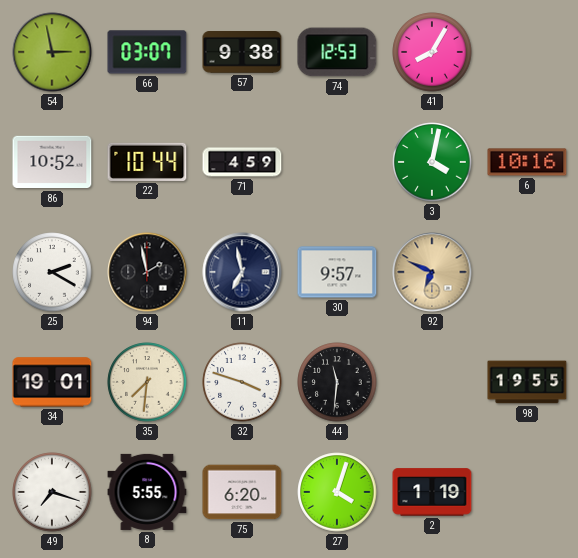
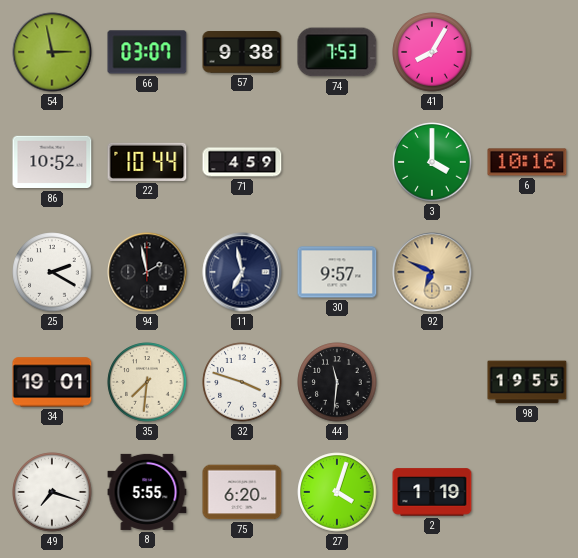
74: 12:53 -> 7:53 (337, 52)
3: 4:02 -> 4:00 (432, 162)
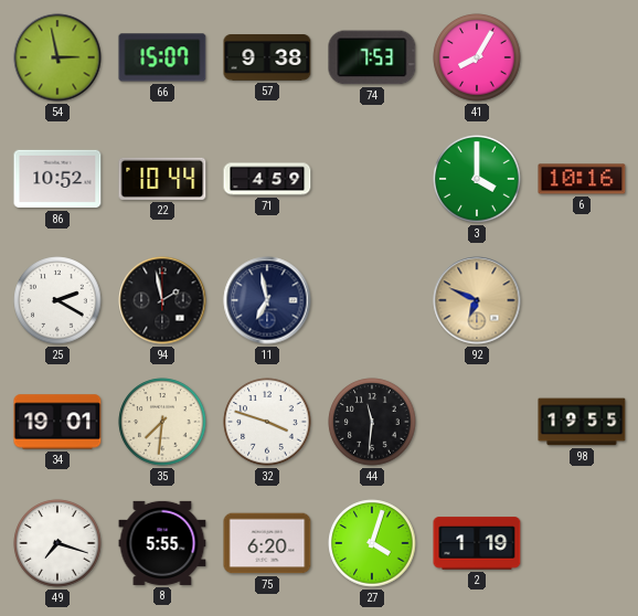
66: 03:07 -> 15:07 (162, 57)
30: 9:57 -> none (337, 272)
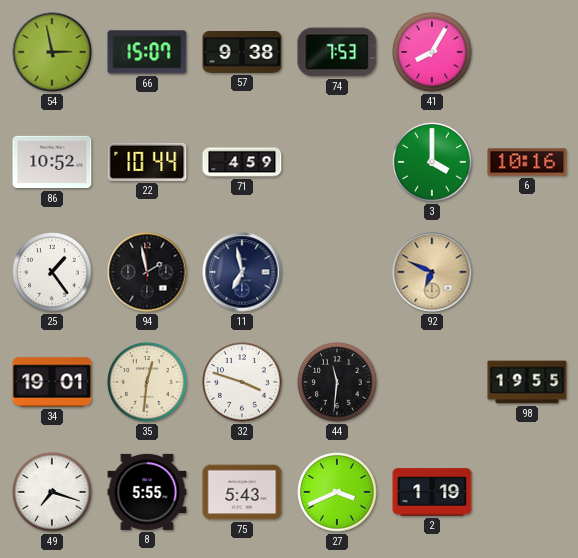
25: 2:20 -> 1:24 (52, 272)
35: 7:31 -> 12:31 (147, 382)
75: 6:20 -> 5:43 (242, 492)
27: 4:03 -> 3:41 (337, 492)
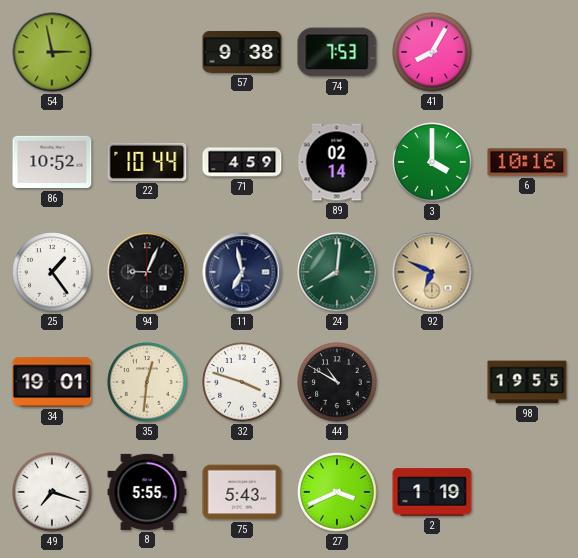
66: 15:07 -> none (147, 52)
89: none -> 02:14 (337, 162)
94: 1:58 -> 9:04 (147, 272)
24: none -> 8:01 (337, 272)
44: 11:31 -> 10:50 (337, 382)
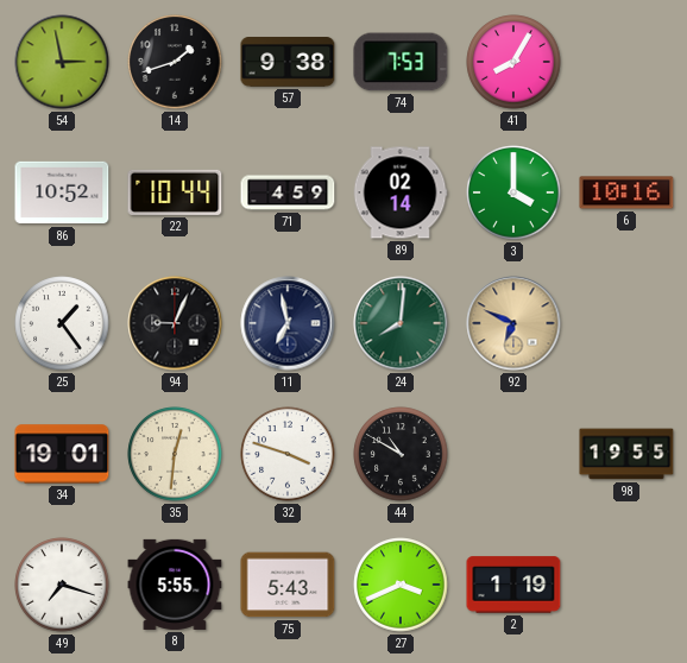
14: none -> 1:42 (175, 62)
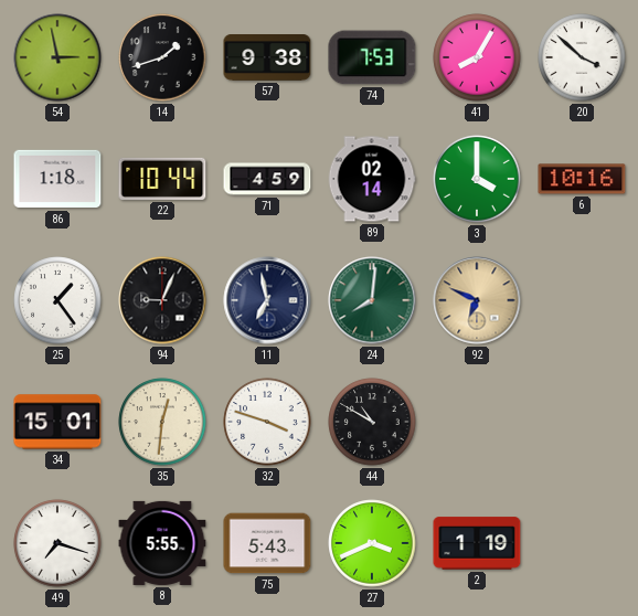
20: none -> 3:52 (582, 57)
86: 10:52 -> 1:18 (57, 179)
34: 19:01 -> 15:01 (57, 422)
98: 19:55 -> none (626, 454)
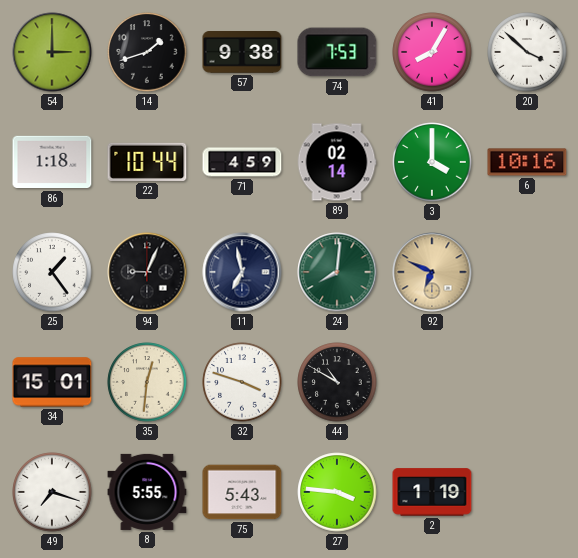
54: 2:58 -> 3:00 (52, 52)
27: 3:41 -> 3:46 (337, 492)
